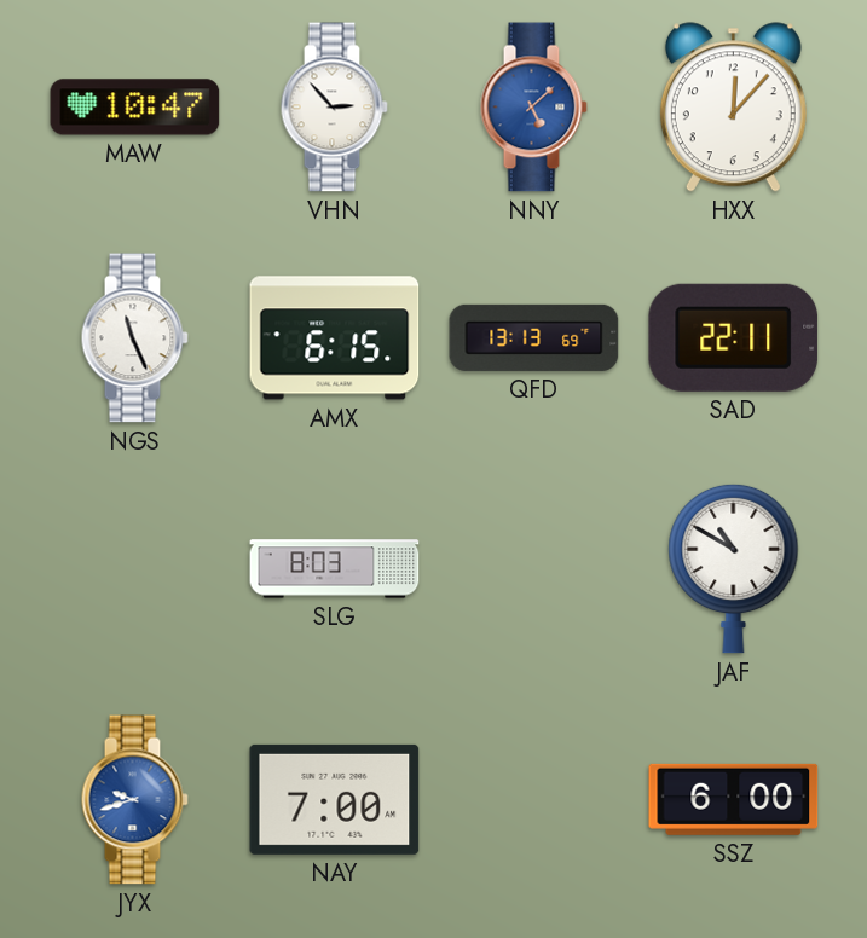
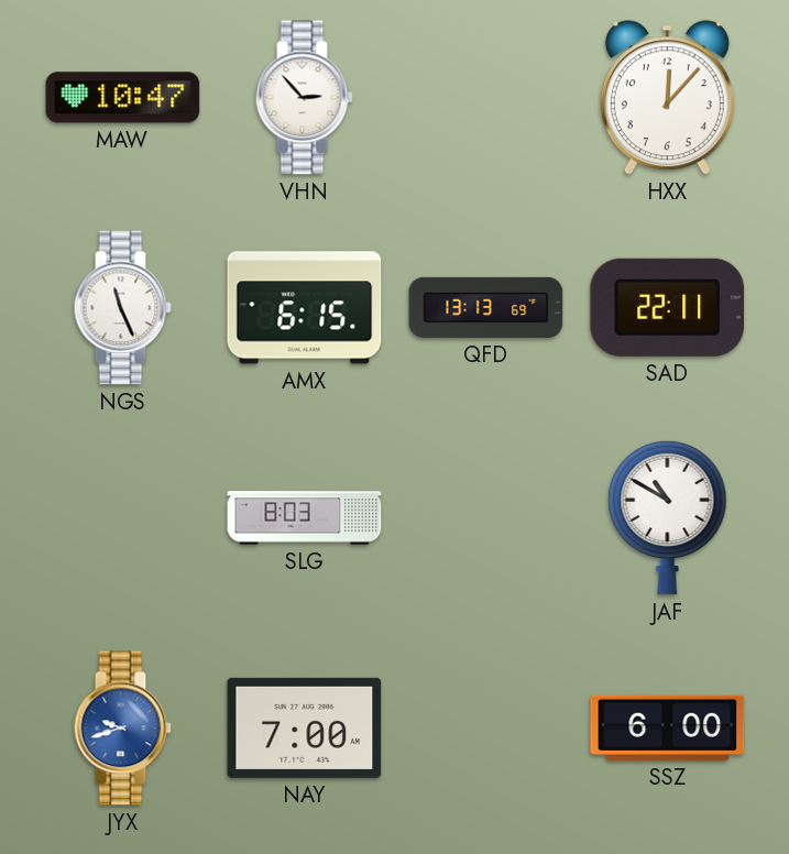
NNY: 5:08 -> none (533, 108)
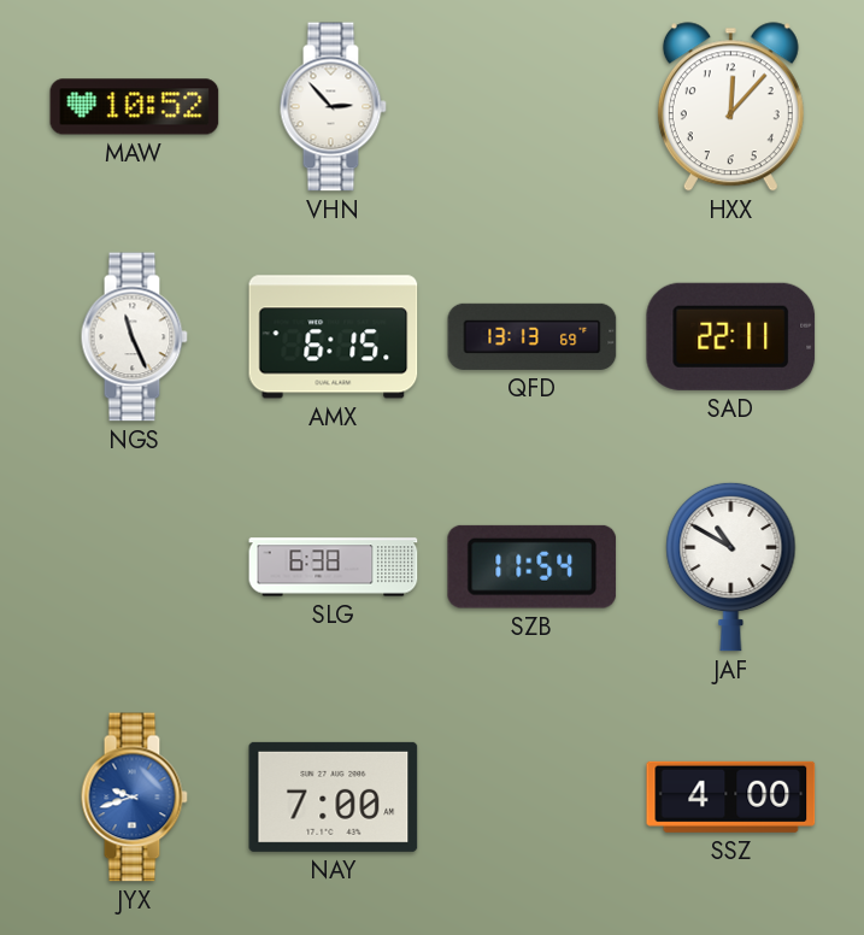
MAW: 10:47 -> 10:52 (135, 107)
SLG: 8:03 -> 6:38 (334, 568)
SZB: none -> 11:54 (531, 566)
SSZ: 6:00 -> 4:00 (731, 796)
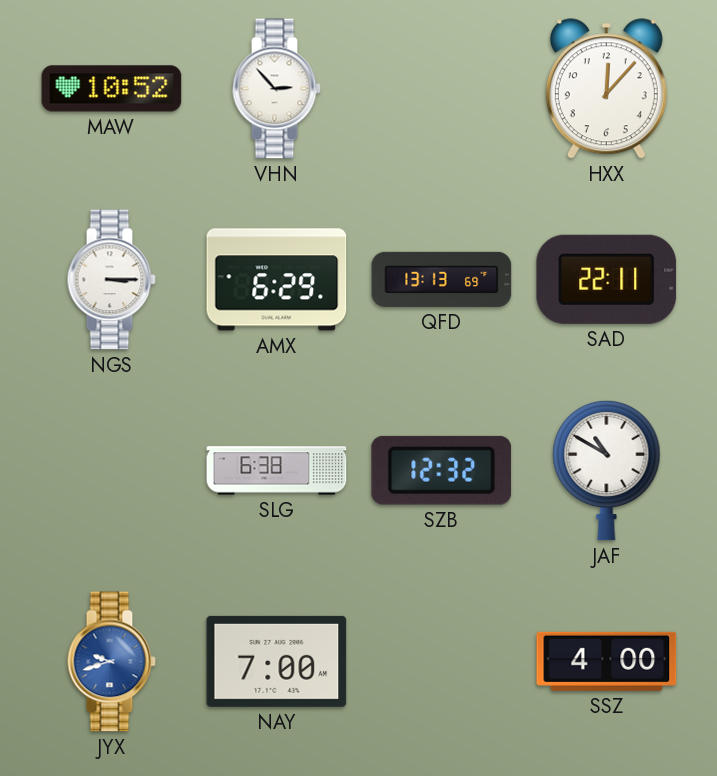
NGS: 11:26 -> 3:15 (111, 280)
AMX: 6:15 -> 6:29 (277, 280)
SZB: 11:54 -> 12:32 (441, 470)
